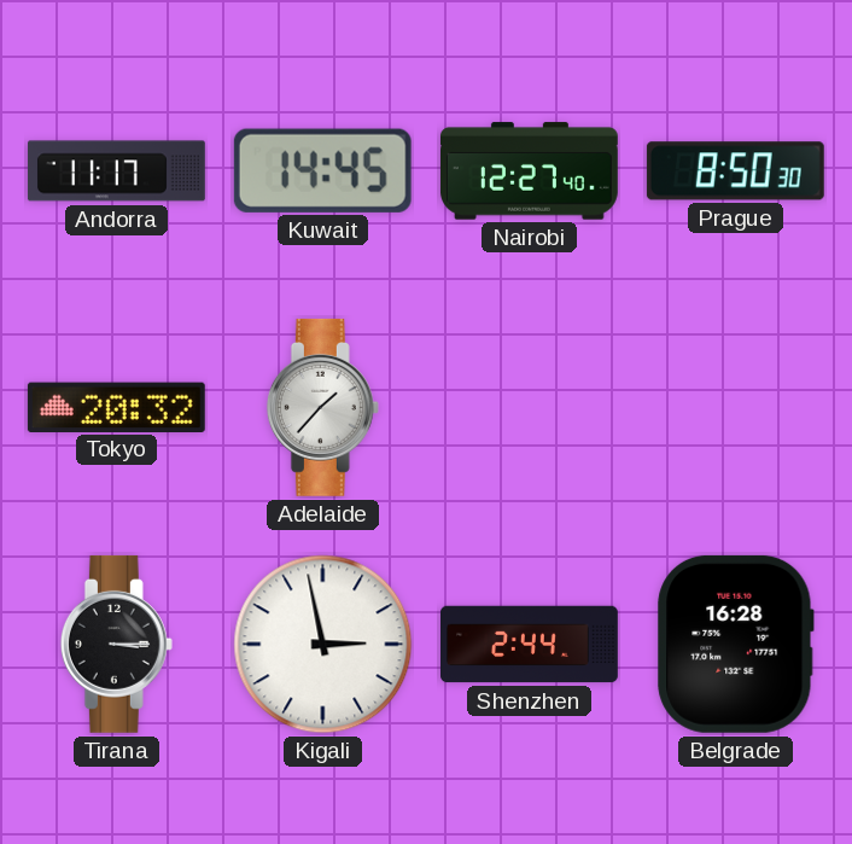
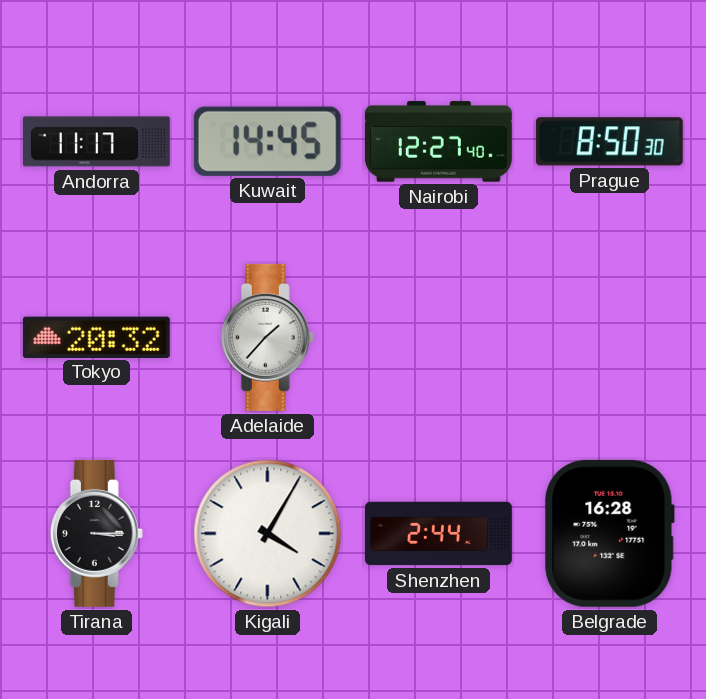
Kigali: 2:58 -> 4:05 (268, 534)
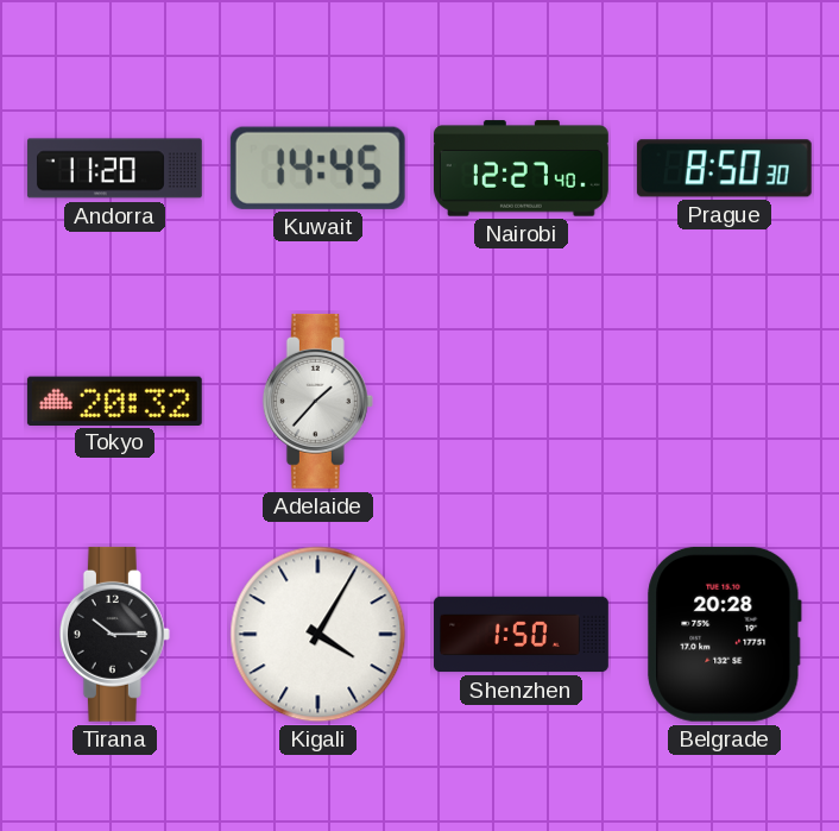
Andorra: 11:17 -> 11:20 (114, 169)
Tirana: 3:15 -> 10:15 (114, 634)
Shenzhen: 2:44 -> 1:50 (522, 635)
Belgrade: 16:28 -> 20:28 (724, 634)
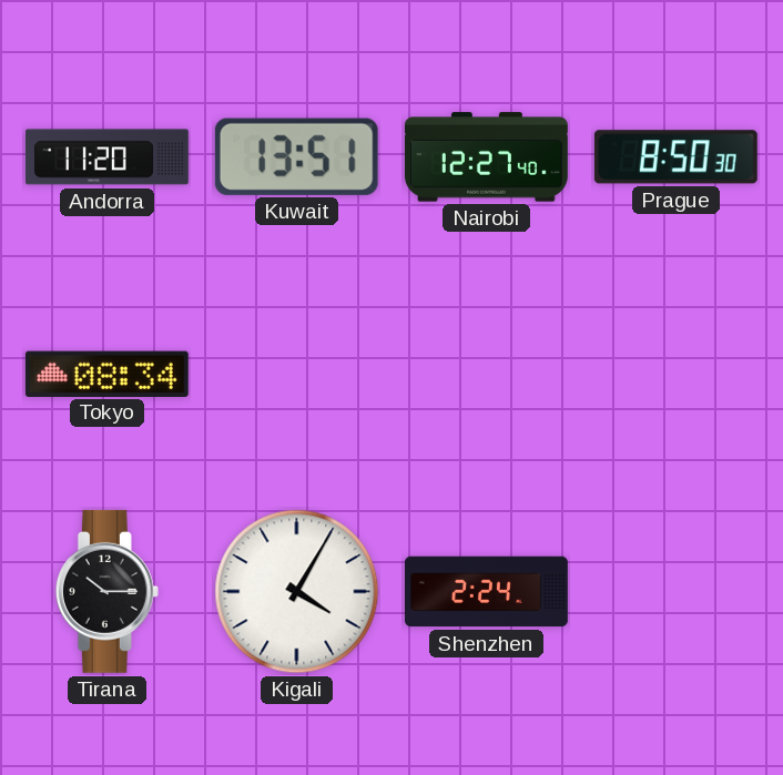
Kuwait: 14:45 -> 13:51 (296, 156)
Tokyo: 20:32 -> 08:34 (106, 374)
Adelaide: 1:37 -> none (317, 401)
Shenzhen: 1:50 -> 2:24 (487, 592)
Belgrade: 20:28 -> none (724, 634)
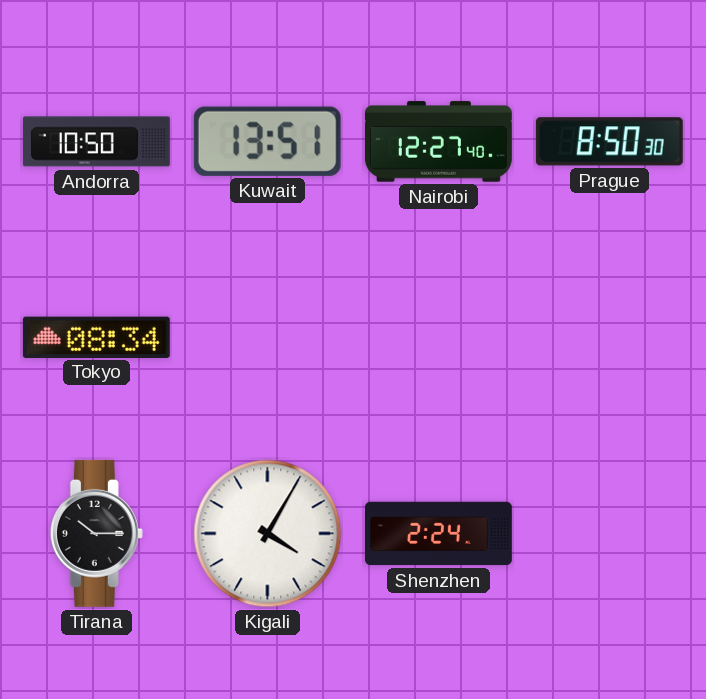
Andorra: 11:20 -> 10:50 (96, 142)
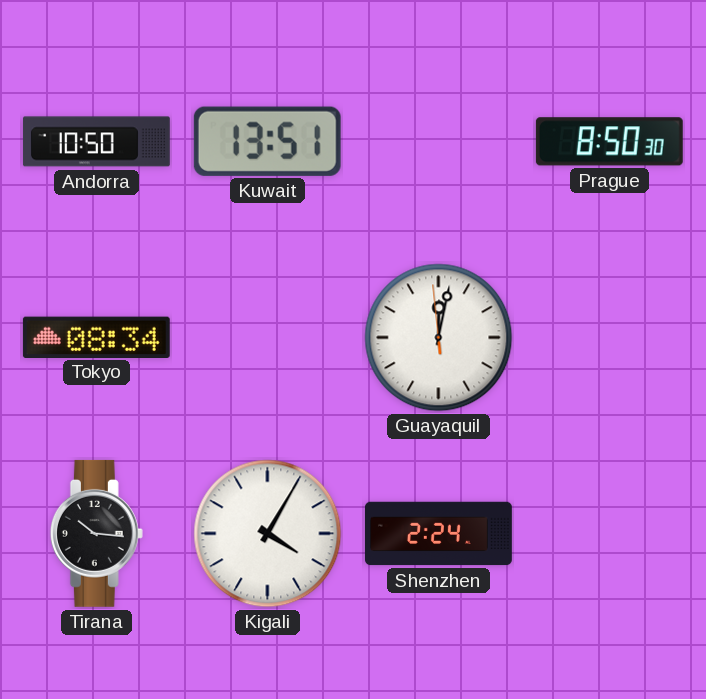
Nairobi: 12:27 -> none (438, 142)
Guayaquil: none -> 12:01 (439, 338)
Tirana: 10:15 -> 10:16 (96, 533)
